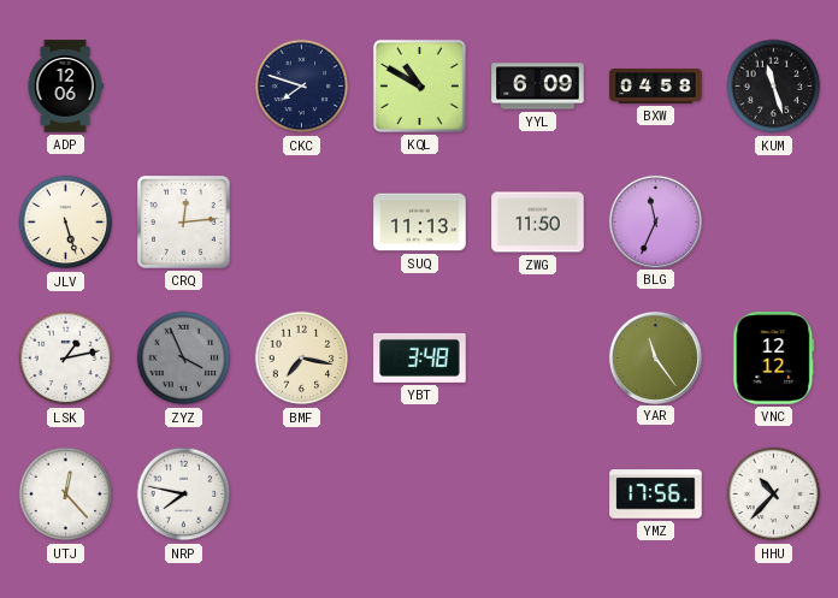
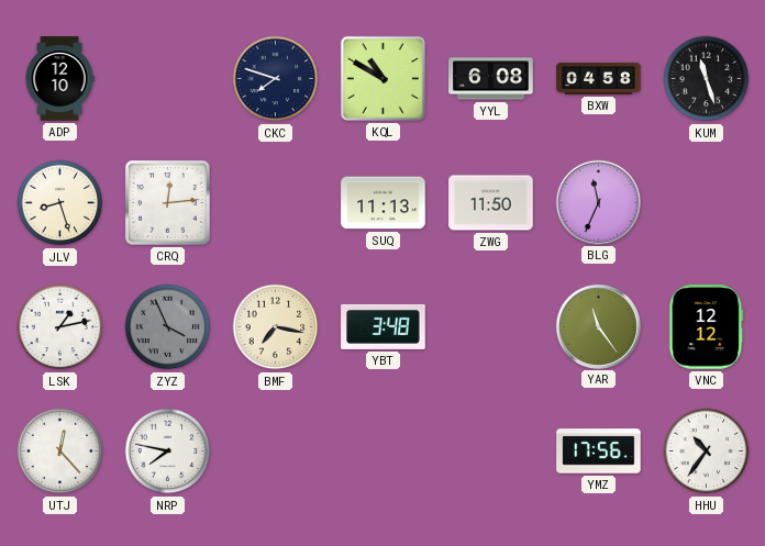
ADP: 12:06 -> 12:10 (59, 79)
YYL: 6:09 -> 6:08 (491, 79)
JLV: 5:27 -> 8:27 (60, 203)
HHU: 10:37 -> 10:36 (707, 452)
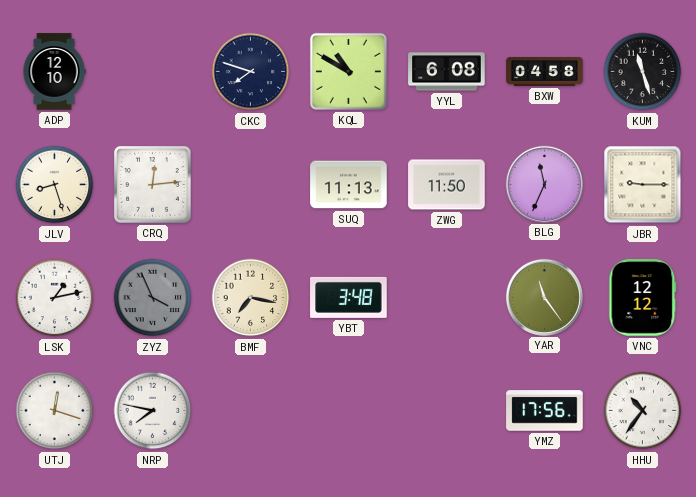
JBR: none -> 9:15 (643, 185)
UTJ: 12:23 -> 12:18 (55, 411)
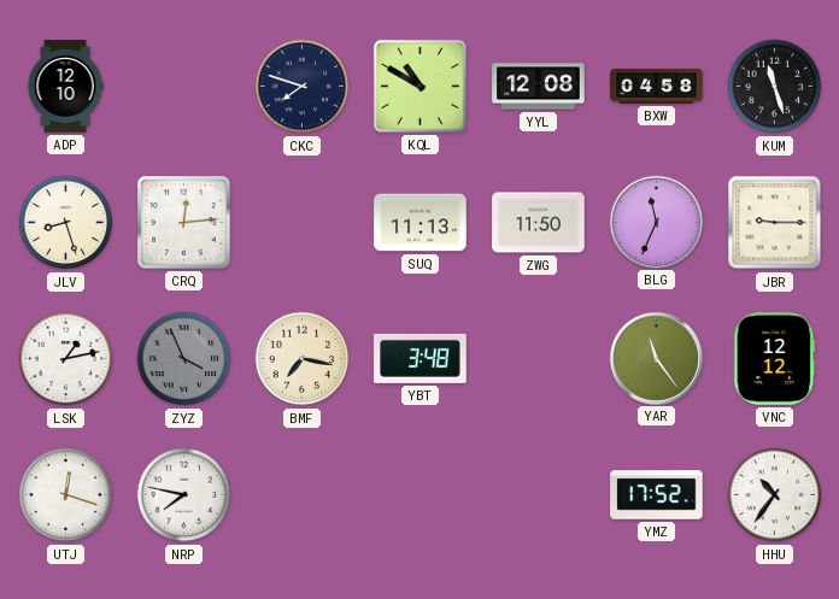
YYL: 6:08 -> 12:08 (539, 87)
YMZ: 17:56 -> 17:52 (657, 495)
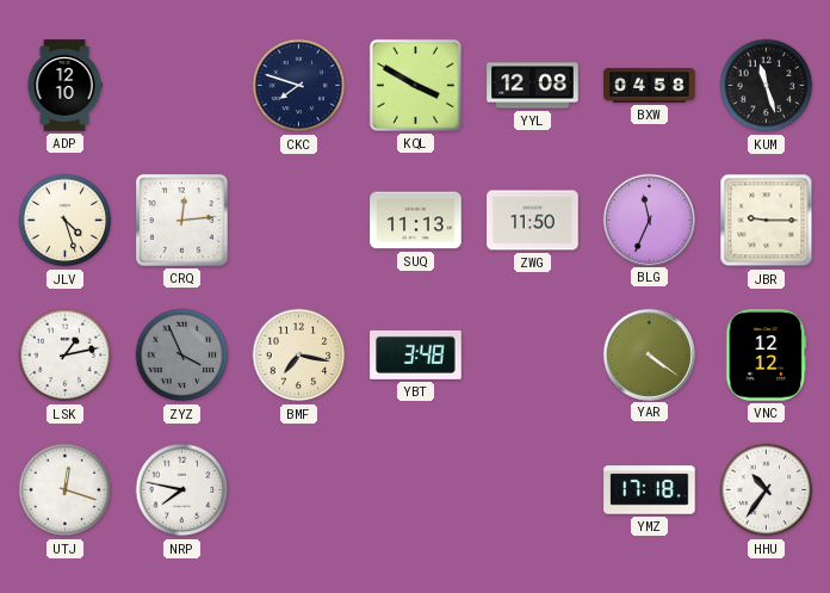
KQL: 10:50 -> 3:50 (415, 85)
JLV: 8:27 -> 4:27 (66, 221)
YAR: 11:24 -> 4:21 (649, 354)
YMZ: 17:52 -> 17:18 (650, 490)
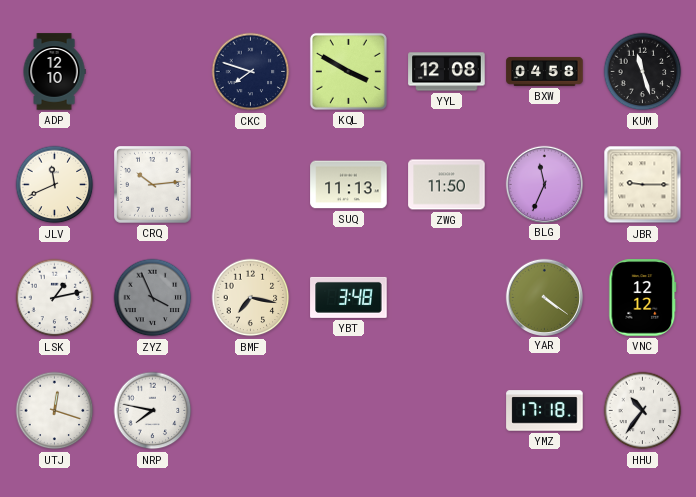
JLV: 4:27 -> 11:41 (55, 185)
CRQ: 12:14 -> 10:14 (153, 185)
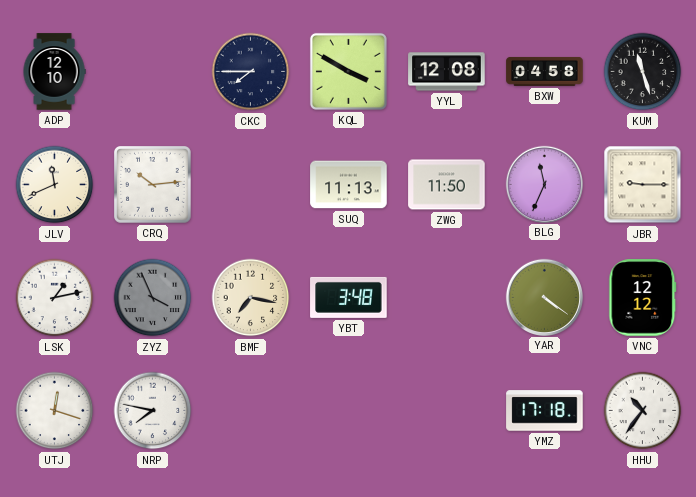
CKC: 7:48 -> 7:45 (251, 72)
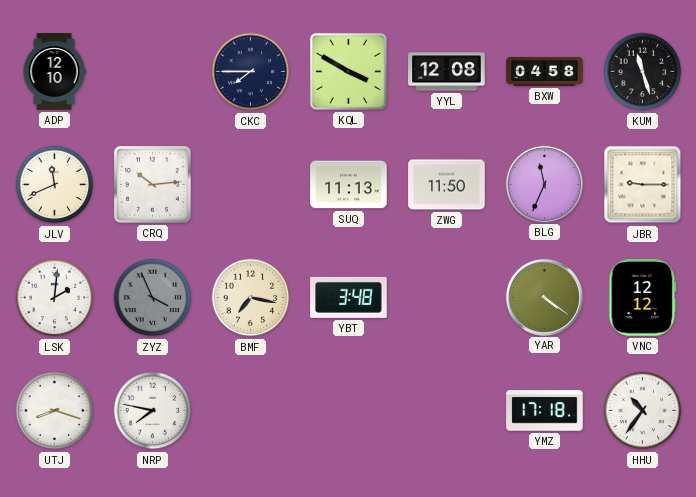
LSK: 1:13 -> 2:01 (55, 298)
UTJ: 12:18 -> 8:18 (55, 411)
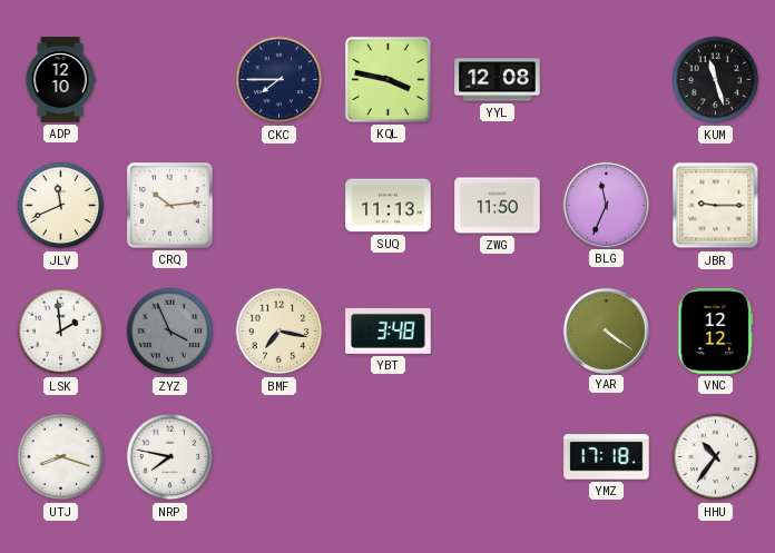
KQL: 3:50 -> 3:47 (387, 79)
BXW: 04:58 -> none (545, 71)
LSK: 2:01 -> 1:59 (61, 332)
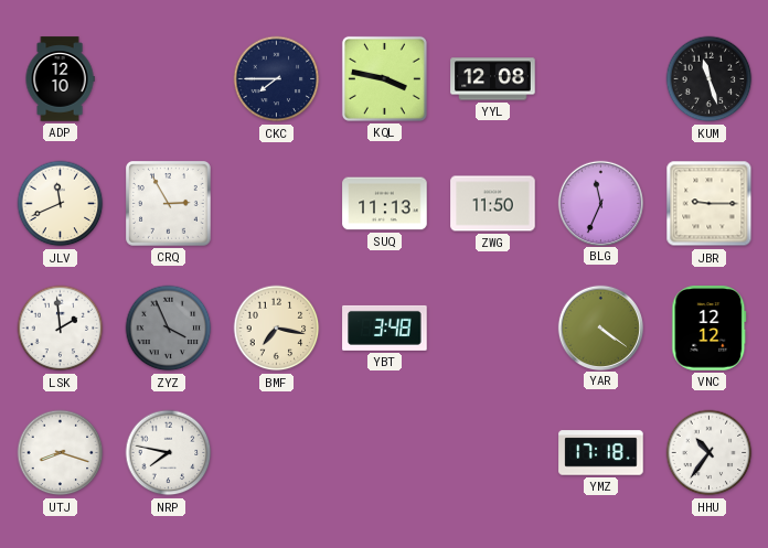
CRQ: 10:14 -> 2:55 (169, 204)
